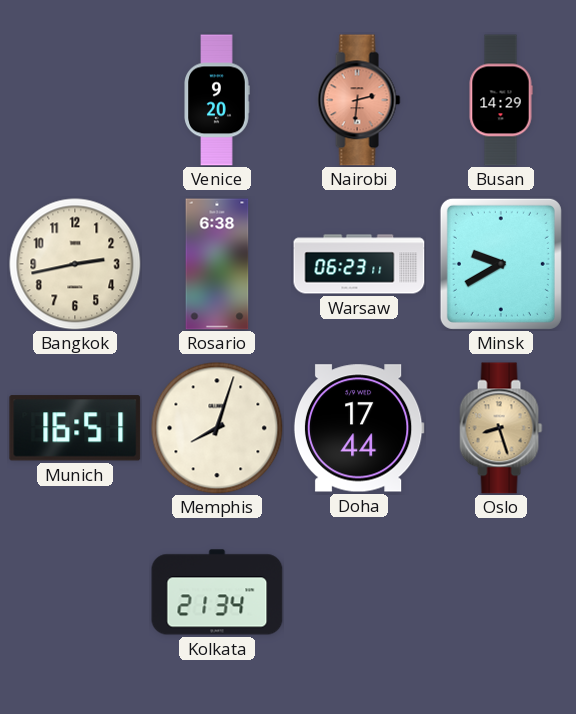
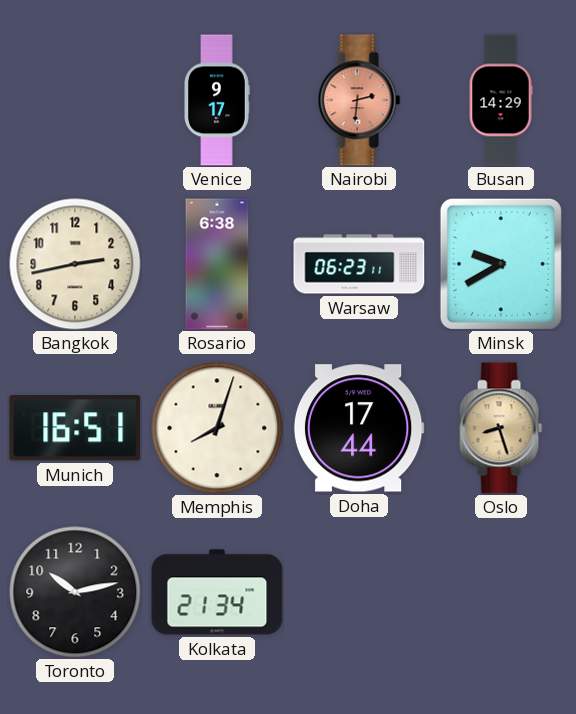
Venice: 9:20 -> 9:17 (217, 100)
Toronto: none -> 10:13 (75, 592)
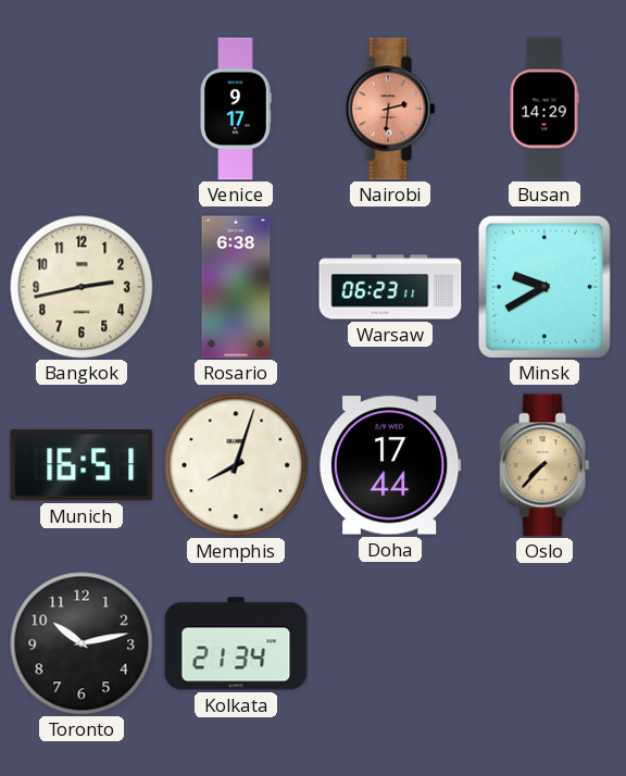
Oslo: 8:27 -> 7:37 (544, 465)
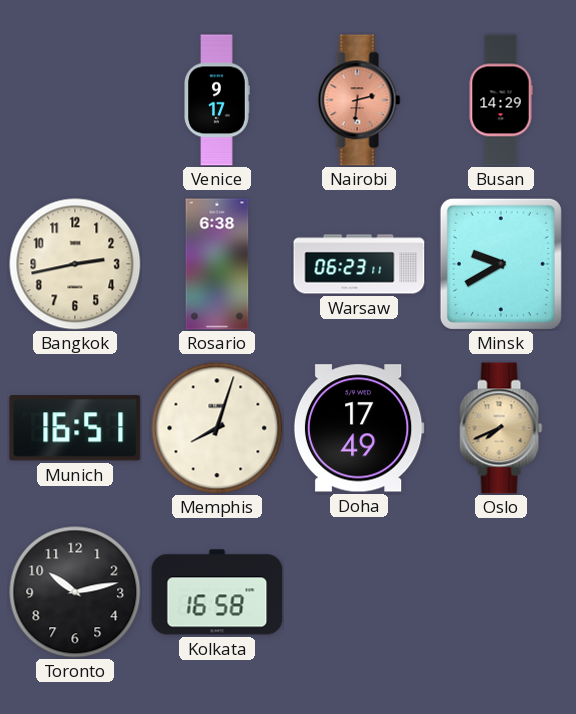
Doha: 17:44 -> 17:49 (359, 428)
Oslo: 7:37 -> 7:41 (501, 428)
Kolkata: 21:34 -> 16:58 (217, 592)
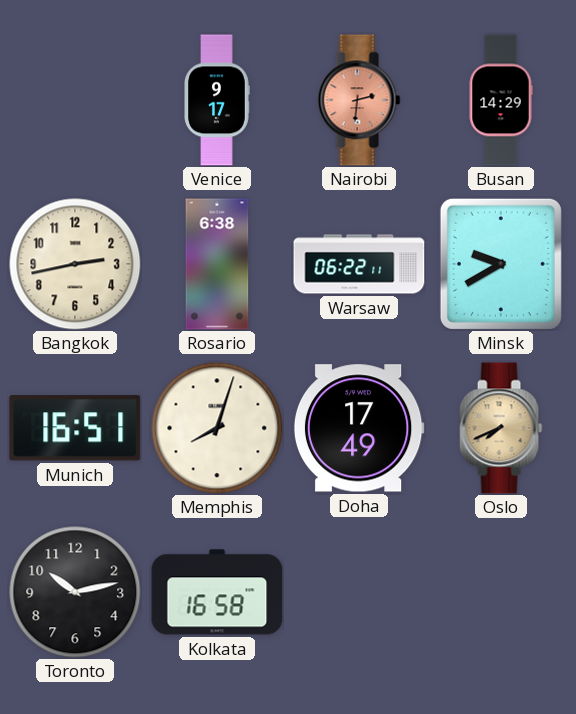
Warsaw: 06:23 -> 06:22 (359, 264)
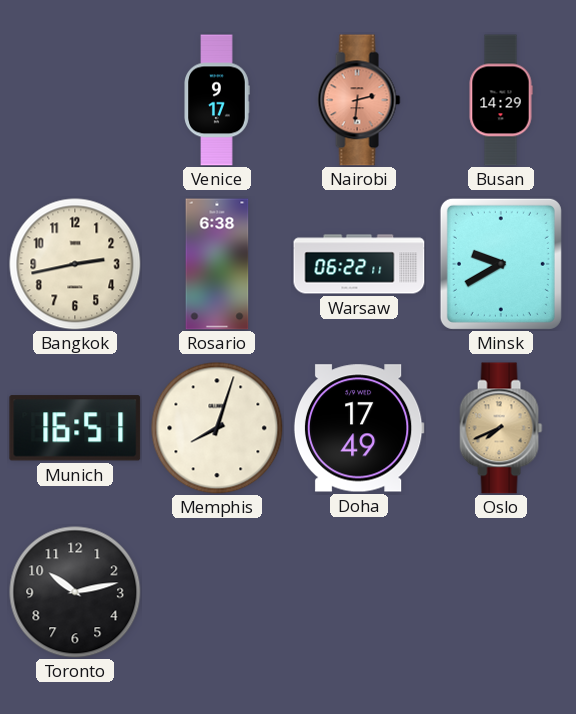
Kolkata: 16:58 -> none (217, 592)
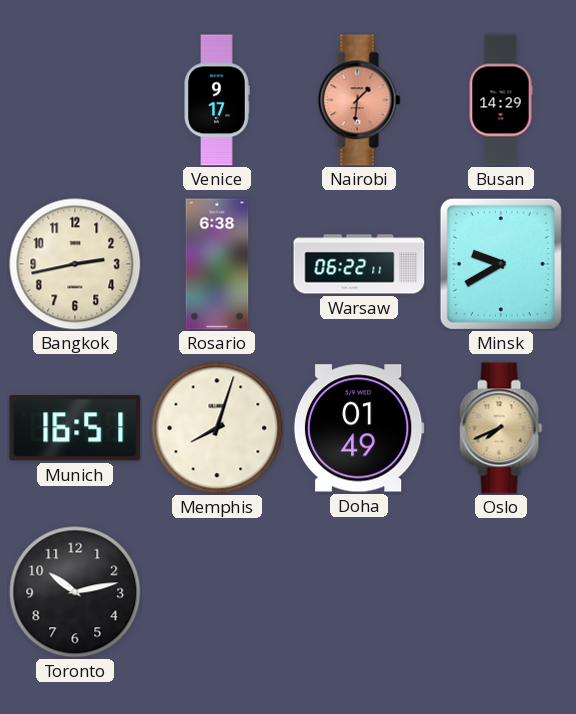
Nairobi: 2:31 -> 1:31 (359, 100)
Doha: 17:49 -> 01:49 (359, 428)
